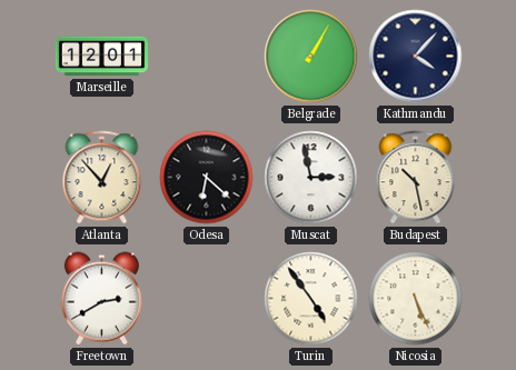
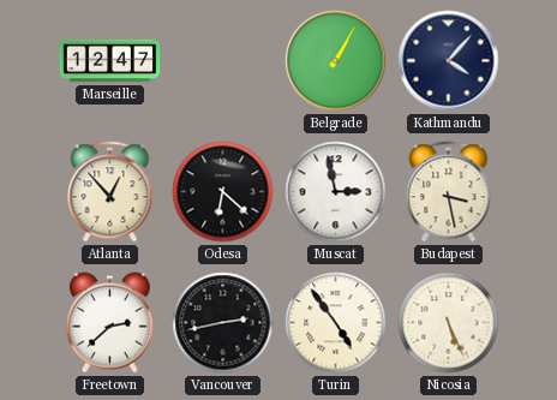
Marseille: 12:01 -> 12:47 (110, 61)
Budapest: 10:28 -> 3:28 (449, 192)
Freetown: 2:40 -> 2:38 (109, 323)
Vancouver: none -> 2:43 (223, 323)
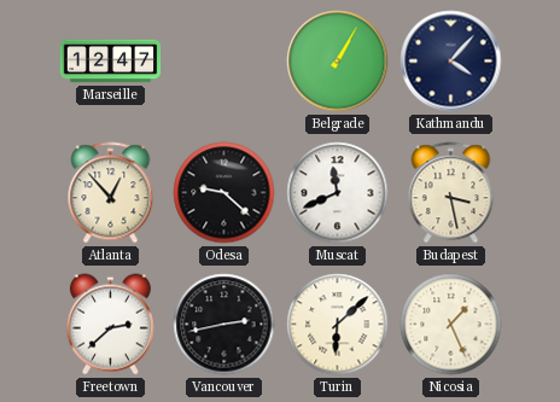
Odesa: 6:22 -> 9:22 (224, 193)
Muscat: 2:58 -> 11:41 (338, 193)
Turin: 4:54 -> 6:08 (338, 325)
Nicosia: 5:26 -> 1:26 (451, 325)
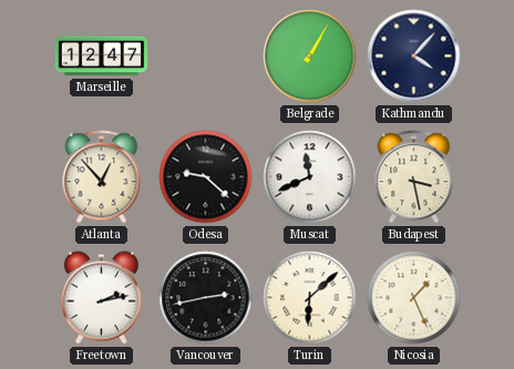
Freetown: 2:38 -> 2:13 (101, 298)
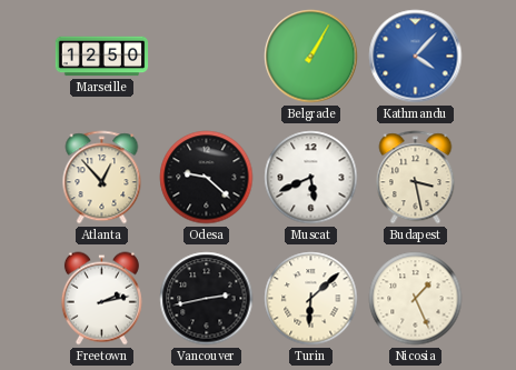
Marseille: 12:47 -> 12:50 (102, 57)
Kathmandu dial: navy -> blue (416, 57)
Muscat: 11:41 -> 5:41 (311, 178)
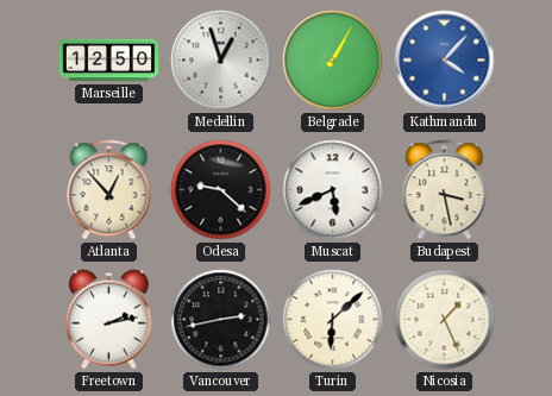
Medellin: none -> 12:57 (221, 61)
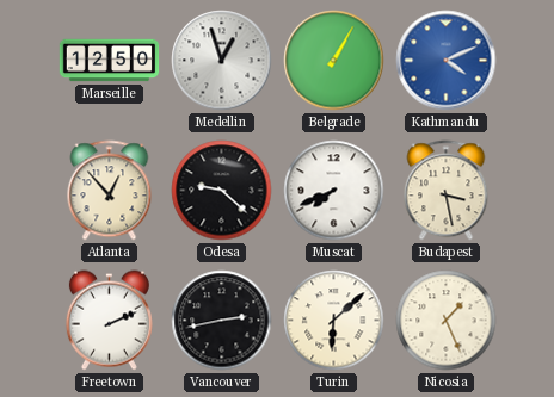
Kathmandu: 4:07 -> 4:11 (447, 61)
Muscat: 5:41 -> 7:41 (334, 191)
Freetown: 2:13 -> 2:11 (109, 321)
